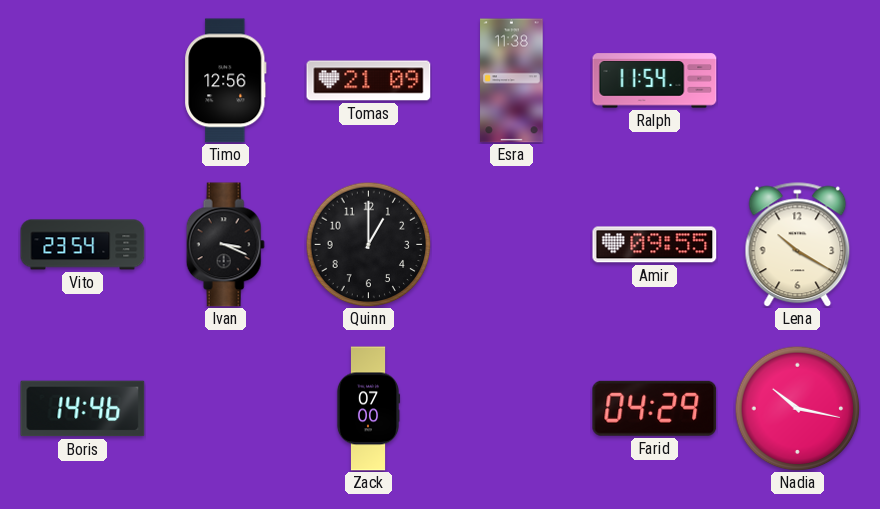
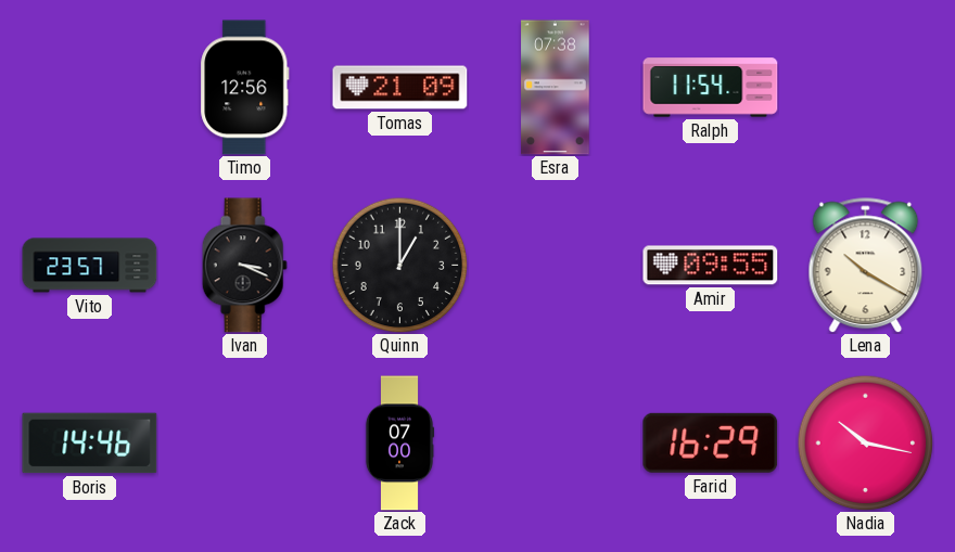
Esra: 11:38 -> 07:38 (556, 88)
Vito: 23:54 -> 23:57 (90, 266)
Farid: 04:29 -> 16:29 (711, 442)
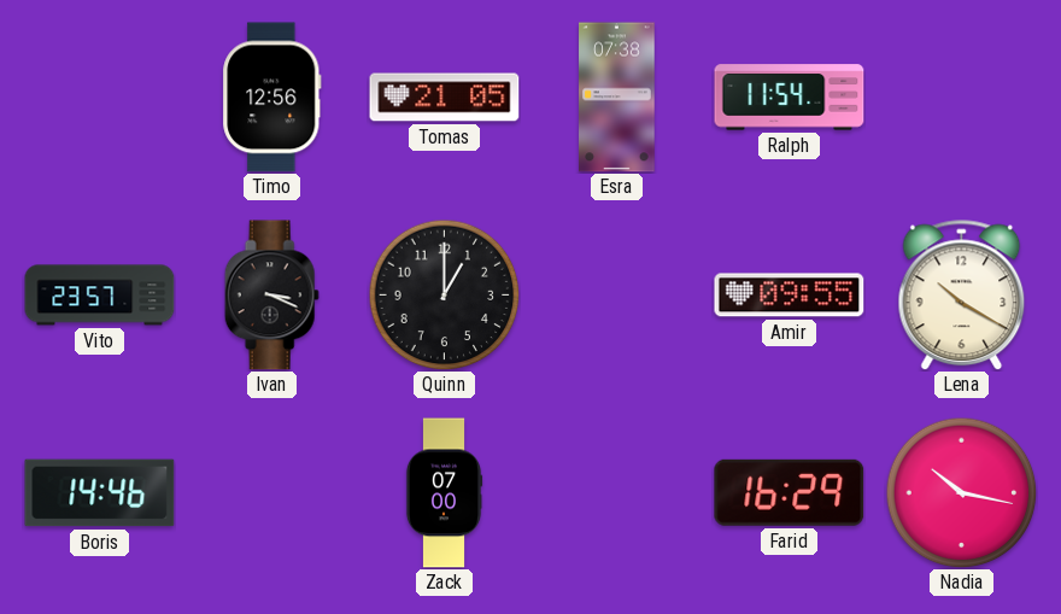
Tomas: 21:09 -> 21:05 (445, 98)
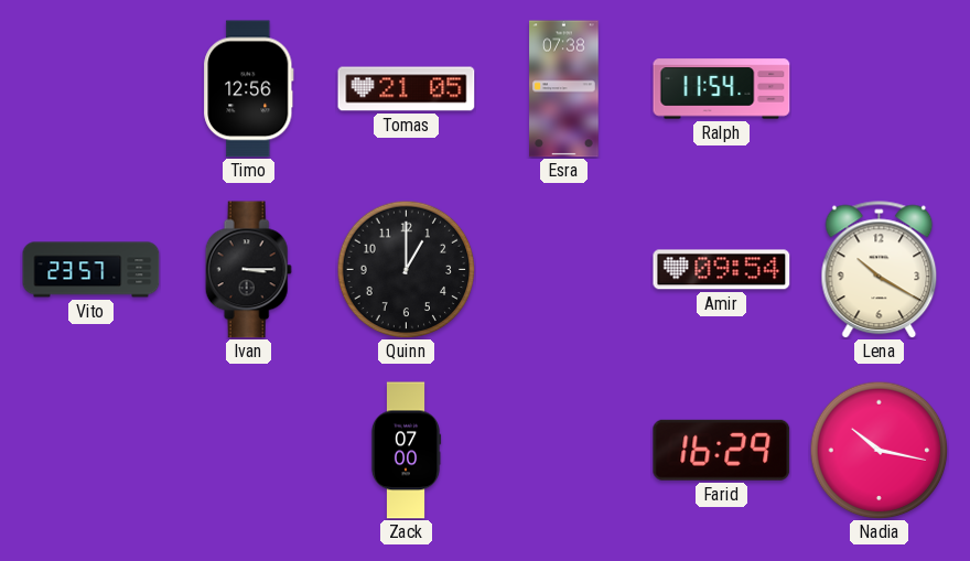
Ivan: 3:19 -> 3:15 (248, 270)
Amir: 09:55 -> 09:54 (722, 270)
Boris: 14:46 -> none (100, 493)
